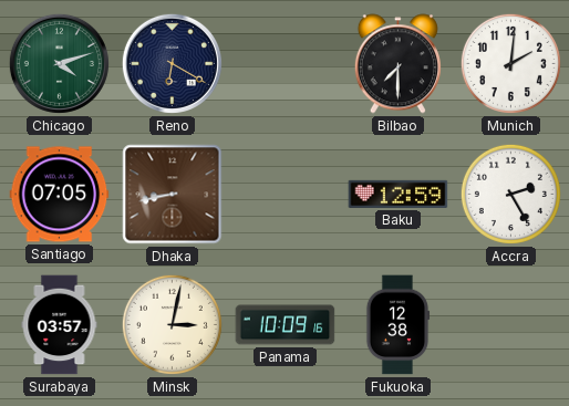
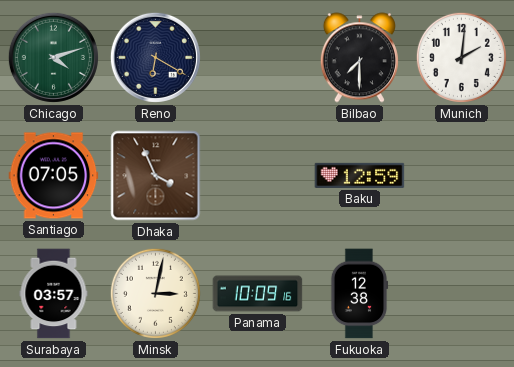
Dhaka: 8:43 -> 3:56 (156, 176)
Accra: 2:25 -> none (510, 194)
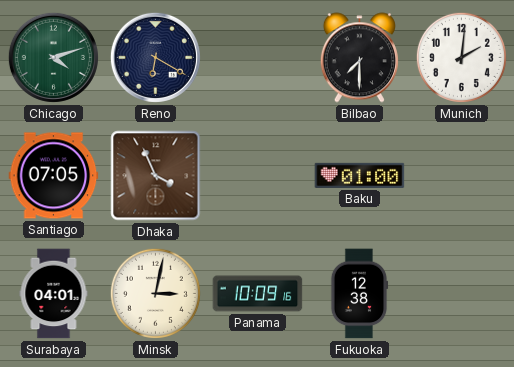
Baku: 12:59 -> 01:00 (360, 175)
Surabaya: 03:57 -> 04:01 (54, 294)
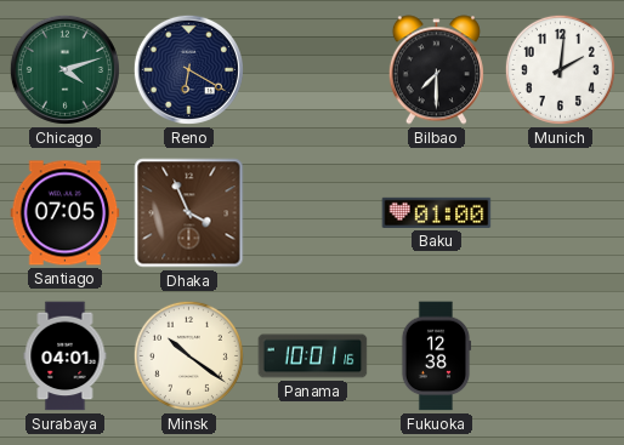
Minsk: 3:02 -> 10:21 (188, 355)
Panama: 10:09 -> 10:01 (313, 356)
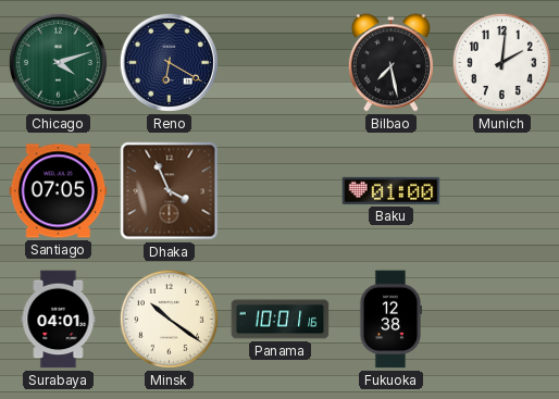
Bilbao: 7:30 -> 7:28 (390, 63)
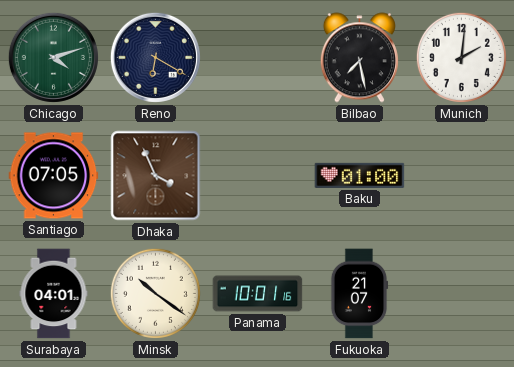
Fukuoka: 12:38 -> 21:07 (359, 294)
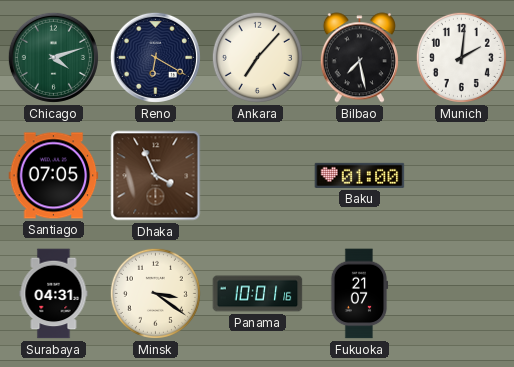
Ankara: none -> 7:07 (257, 57)
Surabaya: 04:01 -> 04:31 (54, 294)
Minsk: 10:21 -> 3:21 (155, 293)
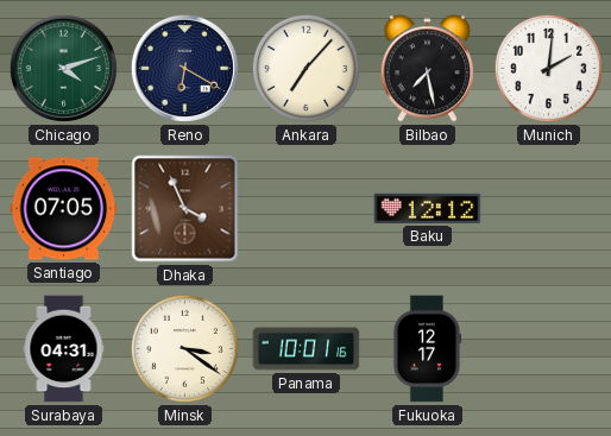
Baku: 01:00 -> 12:12 (428, 208)
Fukuoka: 21:07 -> 12:17 (427, 349)
